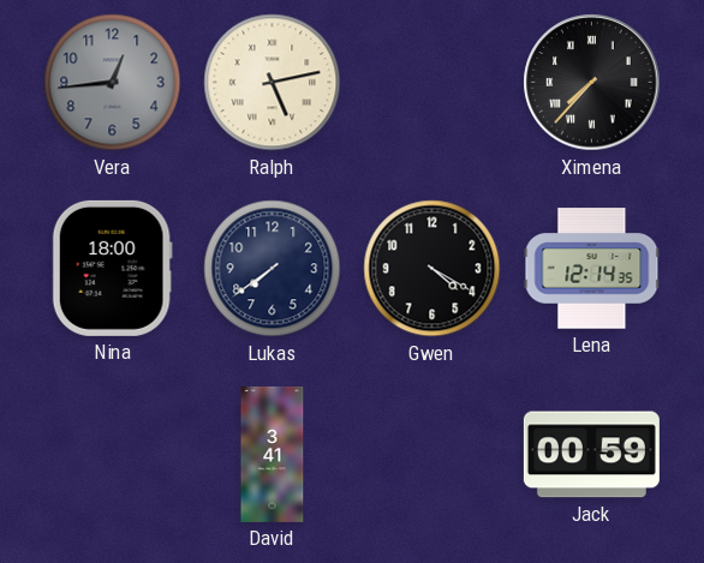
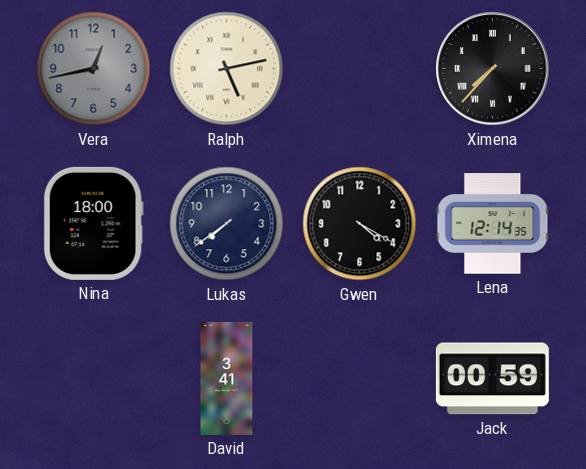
Vera: 12:44 -> 12:43 (94, 69)
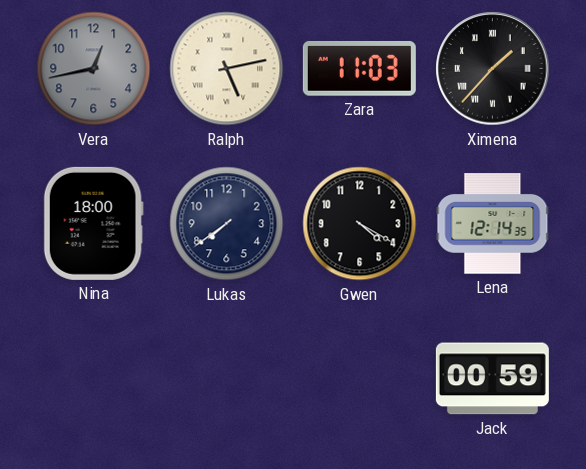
Zara: none -> 11:03 (359, 68)
Ximena: 7:37 -> 1:37 (493, 69)
David: 3:41 -> none (227, 378)
